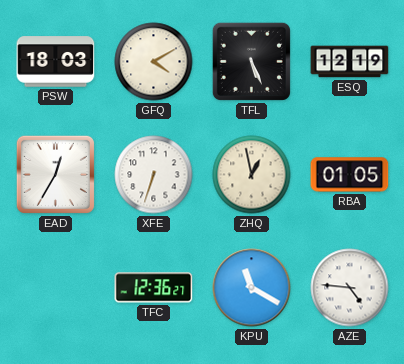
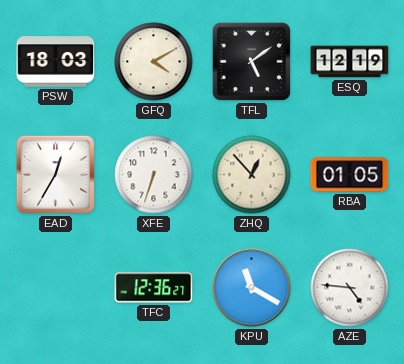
TFL: 5:26 -> 5:09 (251, 61)
ZHQ: 12:58 -> 12:53 (252, 175)
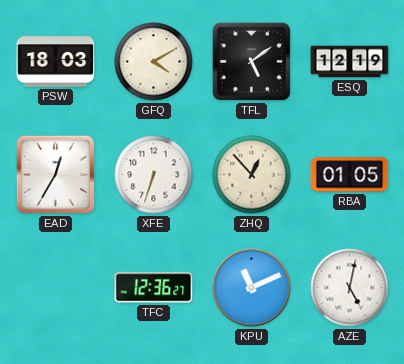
KPU: 11:20 -> 11:11 (252, 288)
AZE: 4:46 -> 5:02 (350, 288)
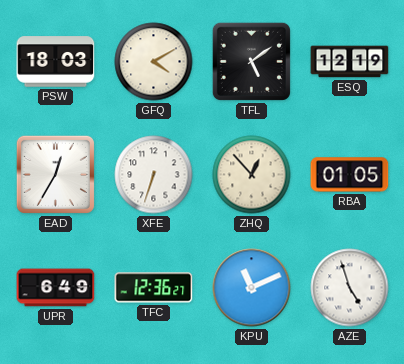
UPR: none -> 6:49 (56, 288)
AZE: 5:02 -> 4:57 (350, 288)
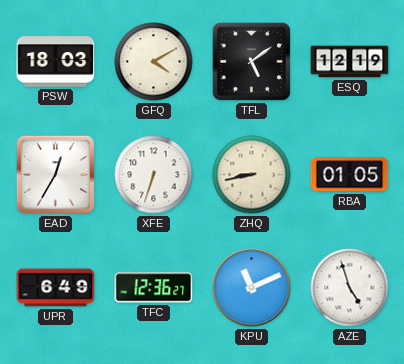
ZHQ: 12:53 -> 8:43 (252, 175)
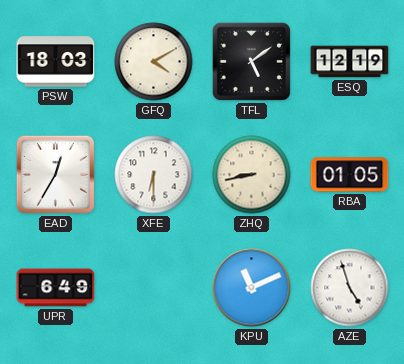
XFE: 6:33 -> 6:30 (154, 175)
TFC: 12:36 -> none (154, 288)
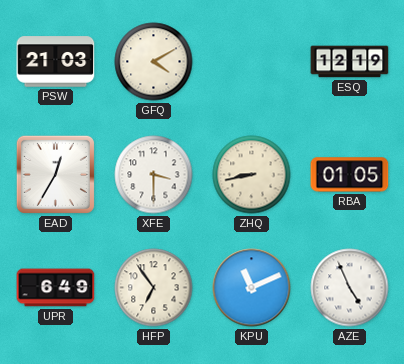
PSW: 18:03 -> 21:03 (56, 62)
TFL: 5:09 -> none (251, 61)
XFE: 6:30 -> 3:30 (154, 175)
HFP: none -> 6:54 (154, 288)
AZE: 4:57 -> 4:56 (350, 288)
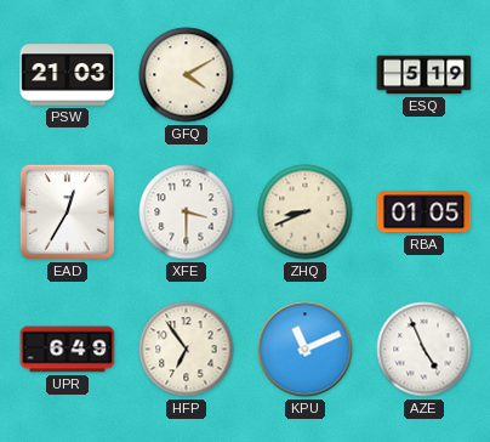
ESQ: 12:19 -> 5:19 (425, 75)
ZHQ: 8:43 -> 8:41 (306, 212)
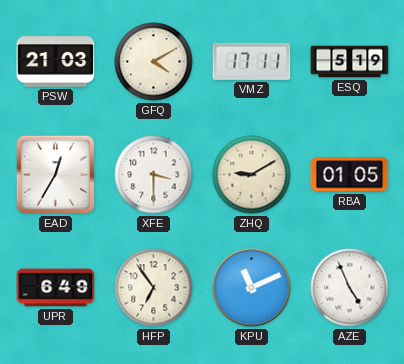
VMZ: none -> 17:11 (252, 61)
ZHQ: 8:41 -> 9:10 (252, 175)
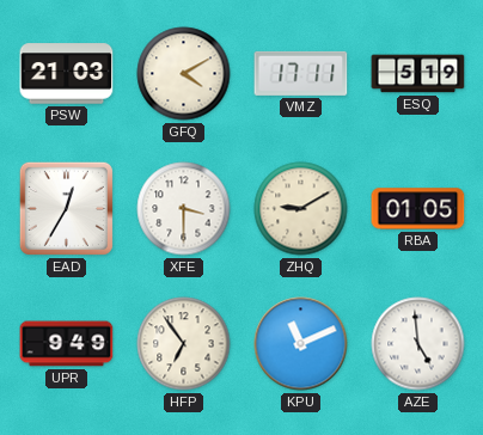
UPR: 6:49 -> 9:49 (67, 344)
AZE: 4:56 -> 4:59 (418, 344)
